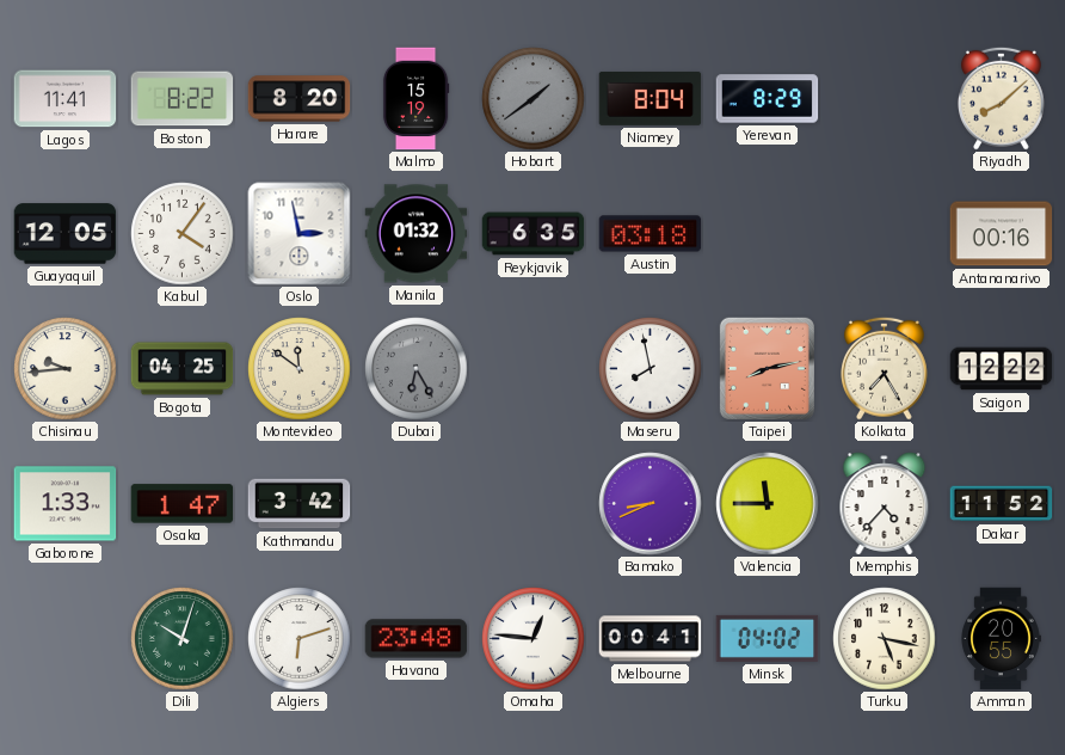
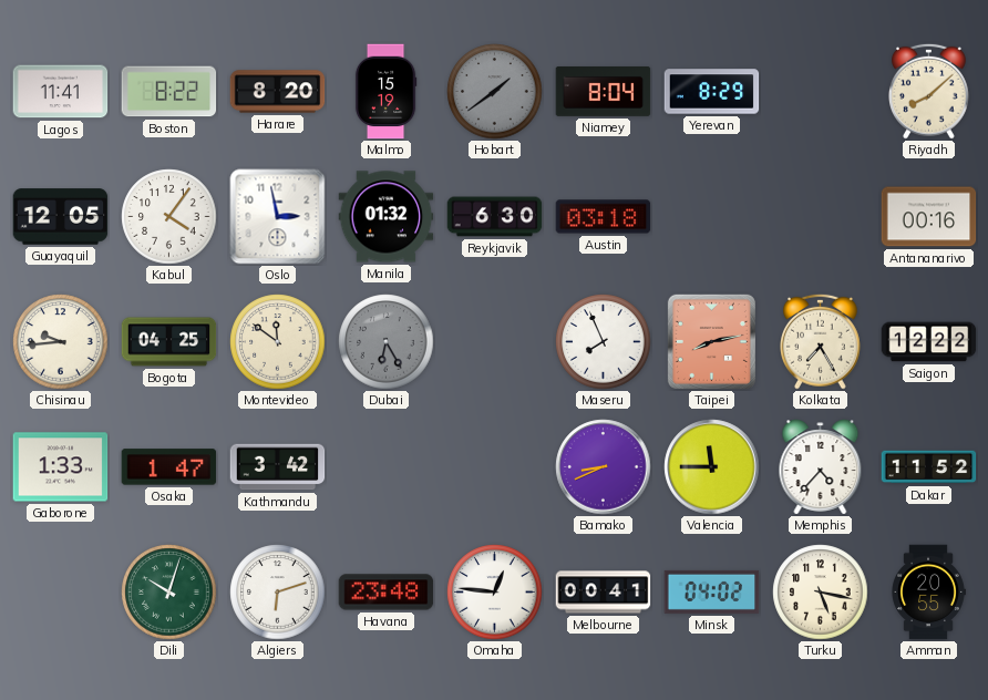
Reykjavik: 6:35 -> 6:30 (495, 217)
Maseru: 7:58 -> 7:56 (604, 342)
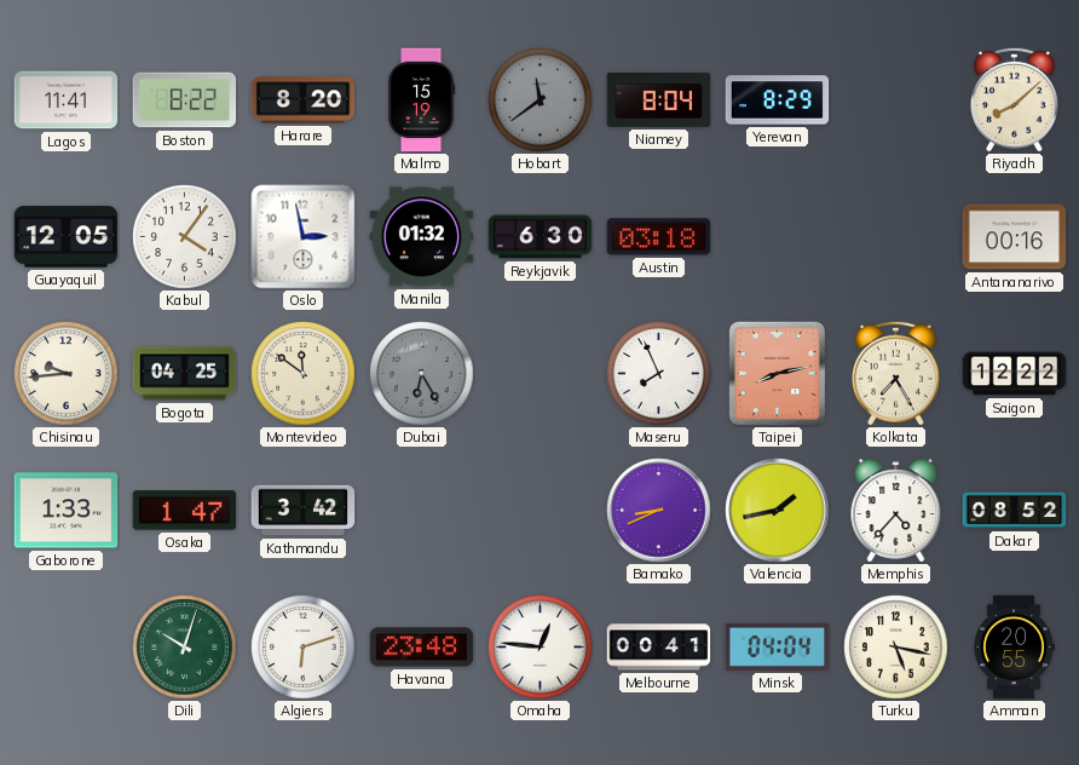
Hobart: 1:39 -> 11:39 (541, 100)
Valencia: 11:45 -> 1:43 (778, 511)
Dakar: 11:52 -> 08:52 (1015, 511)
Minsk: 04:02 -> 04:04 (778, 646)
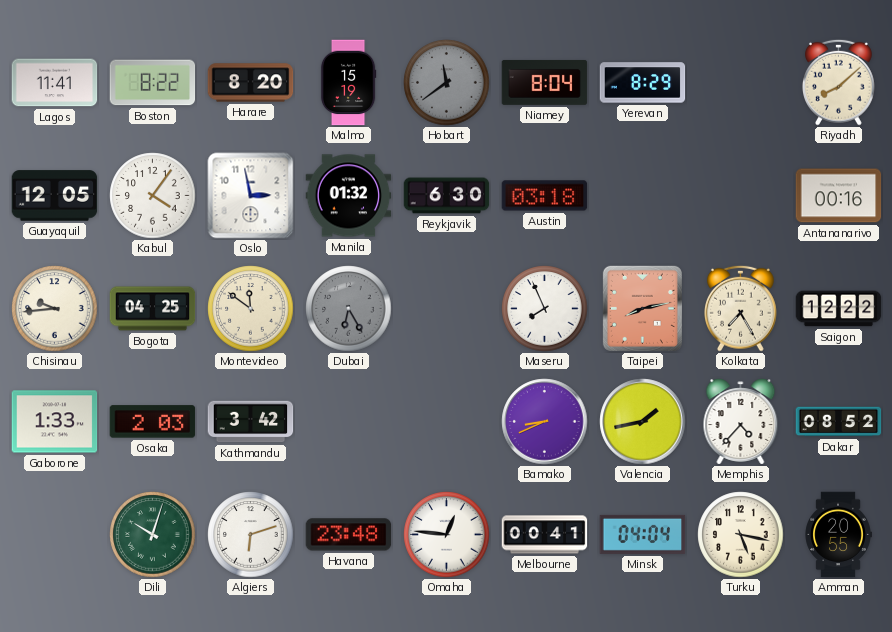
Osaka: 1:47 -> 2:03 (153, 422)
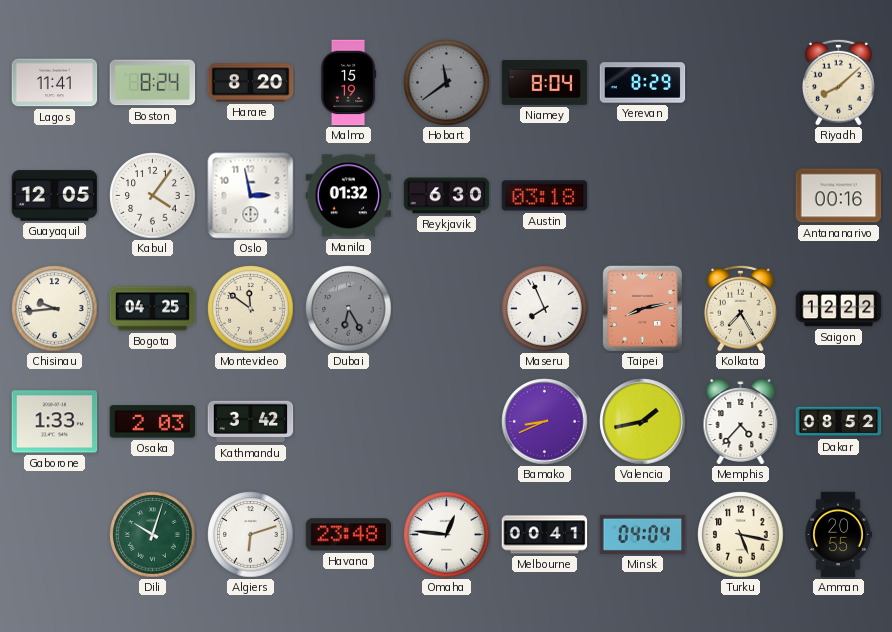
Boston: 8:22 -> 8:24 (153, 83)
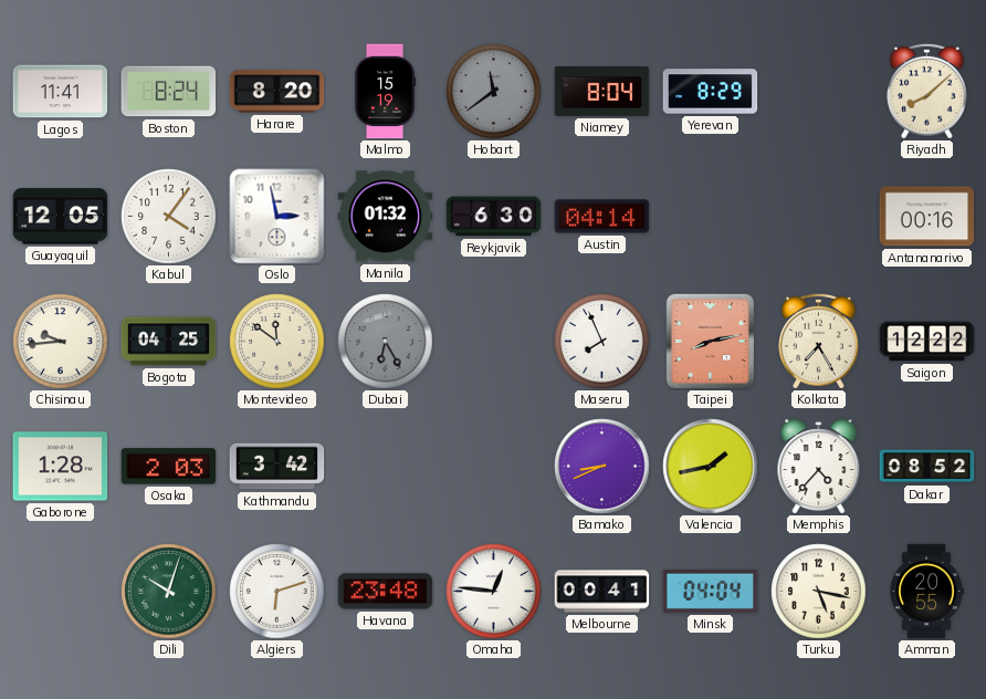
Austin: 03:18 -> 04:14 (602, 217)
Gaborone: 1:33 -> 1:28 (61, 467)
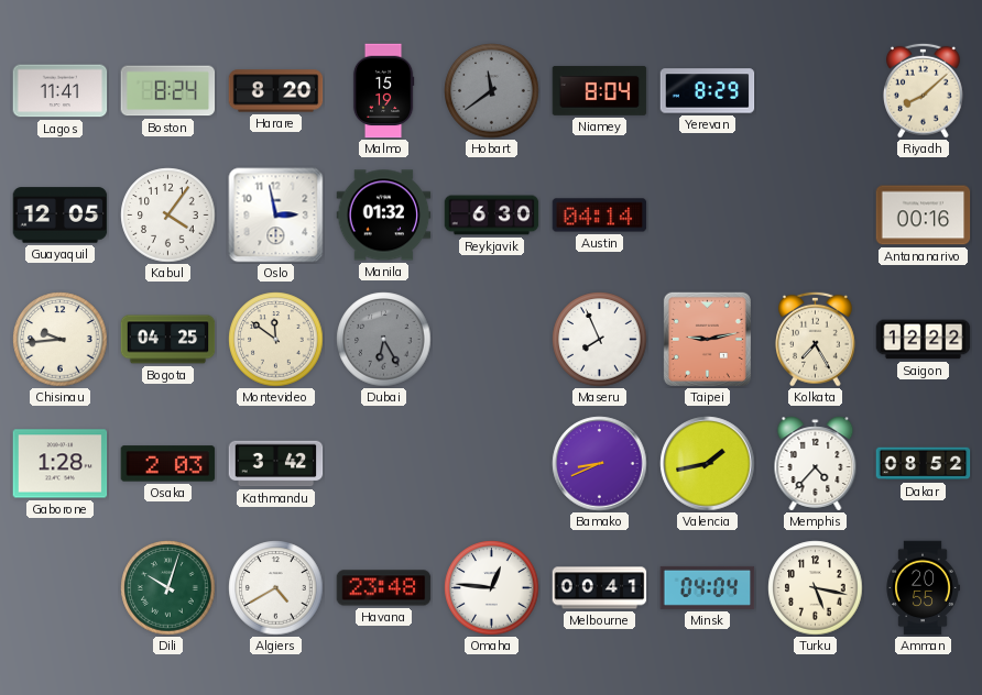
Taipei: 8:13 -> 9:13 (707, 339)
Algiers: 6:12 -> 4:40 (276, 588)
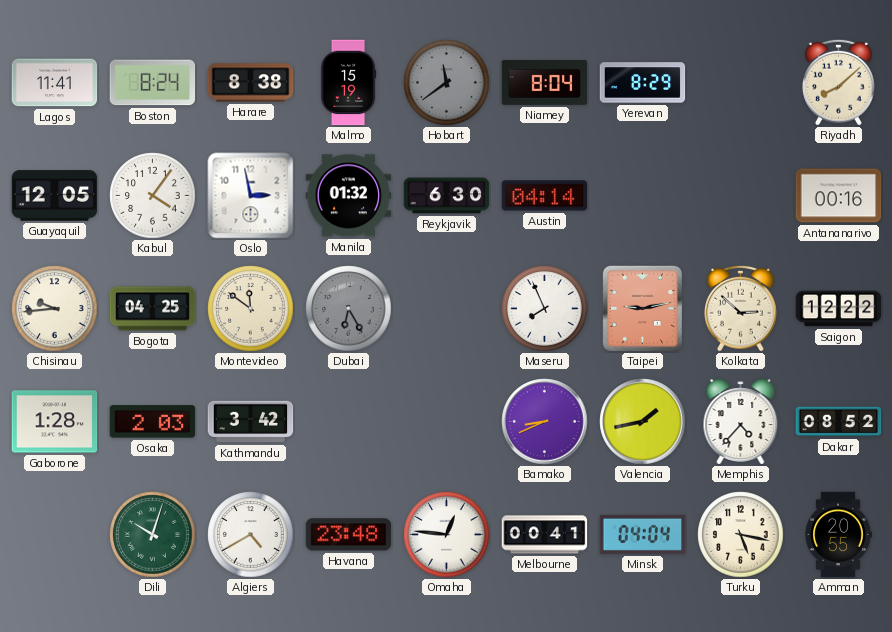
Harare: 8:20 -> 8:38 (251, 83)
Kolkata: 7:25 -> 2:52 (741, 308)
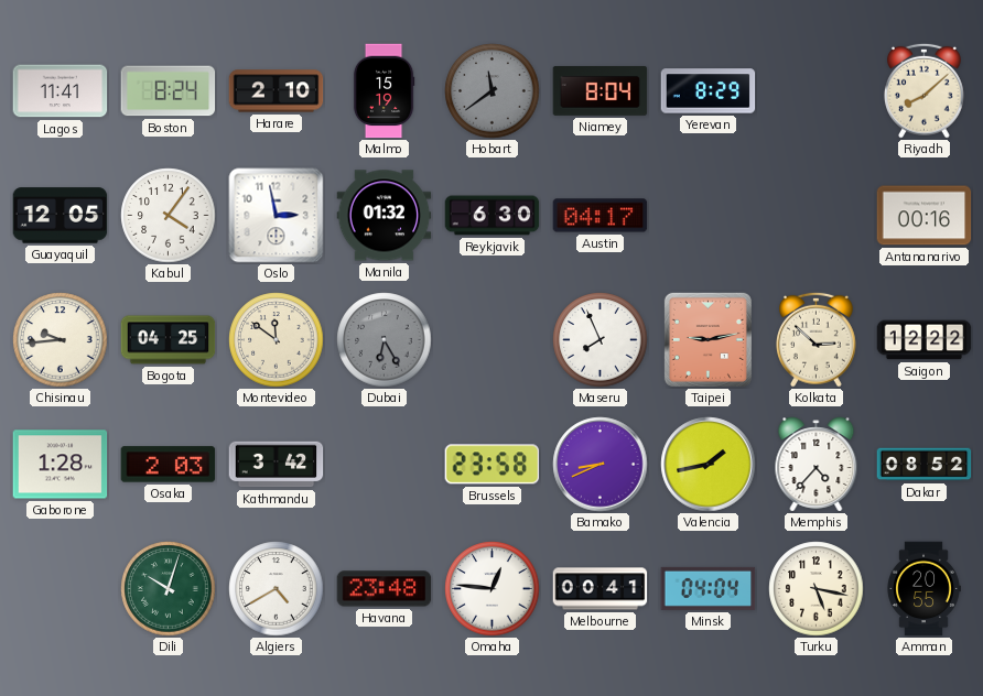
Harare: 8:38 -> 2:10 (277, 91)
Austin: 04:14 -> 04:17 (601, 216)
Brussels: none -> 23:58 (493, 465)
